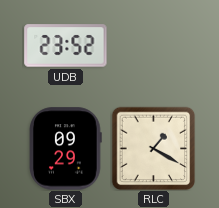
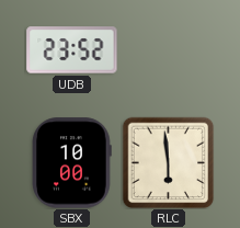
SBX: 09:29 -> 10:00 (72, 163)
RLC: 1:20 -> 5:59 (168, 162)
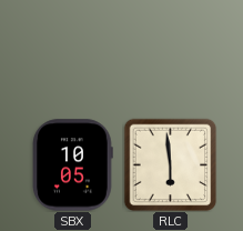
UDB: 23:52 -> none (72, 50)
SBX: 10:00 -> 10:05 (73, 165)
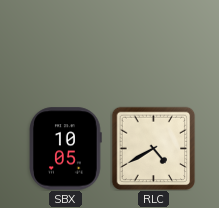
RLC: 5:59 -> 4:40 (153, 148)
